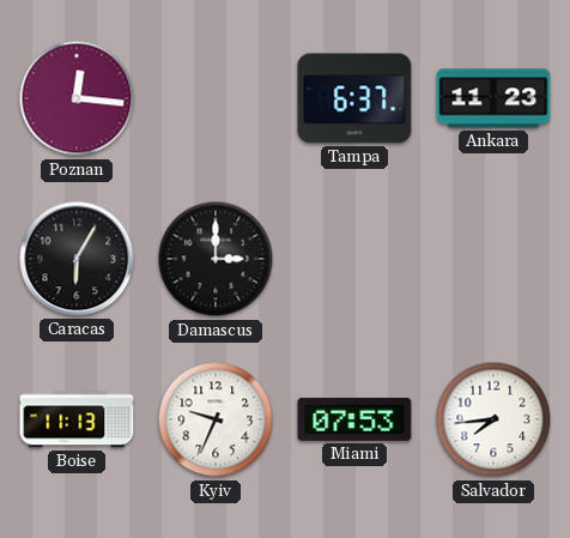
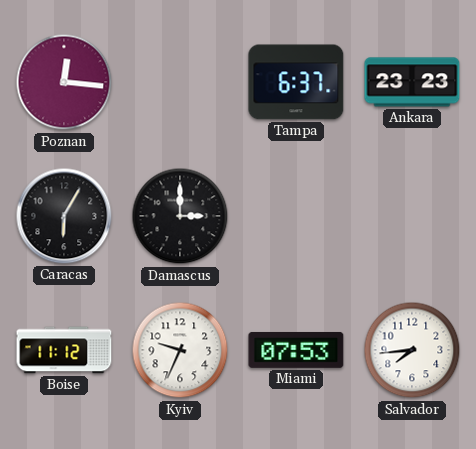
Ankara: 11:23 -> 23:23 (412, 82)
Boise: 11:13 -> 11:12 (64, 350)
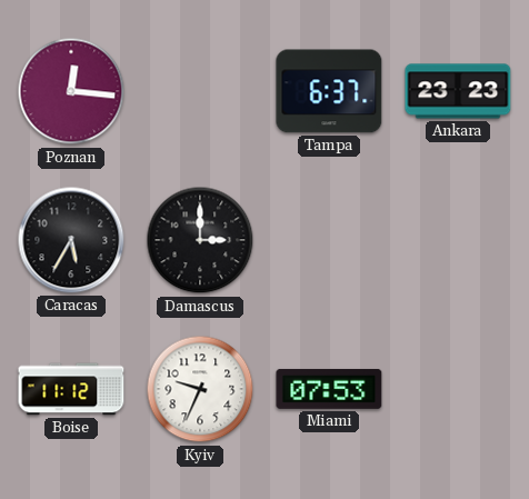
Caracas: 6:05 -> 5:35 (71, 240)
Salvador: 7:44 -> none (412, 350)
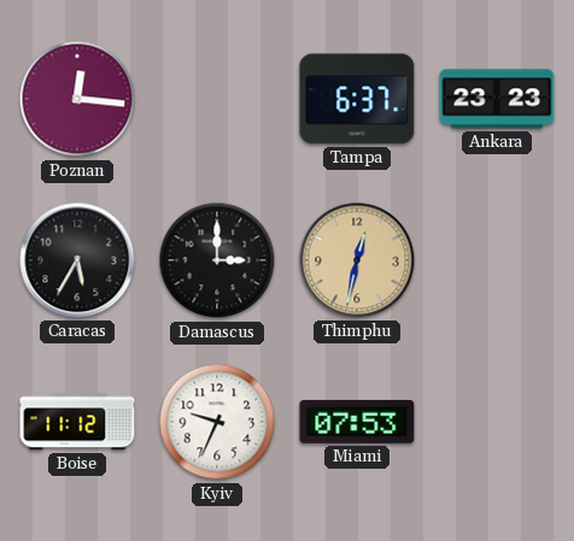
Thimphu: none -> 12:32 (357, 260)
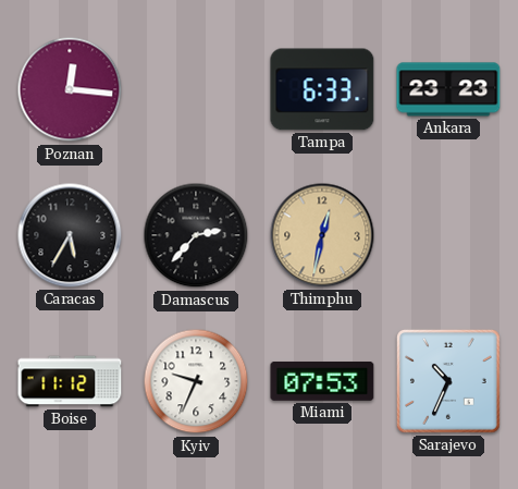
Tampa: 6:37 -> 6:33 (322, 89)
Damascus: 3:00 -> 2:37 (196, 235)
Sarajevo: none -> 10:34 (448, 381)
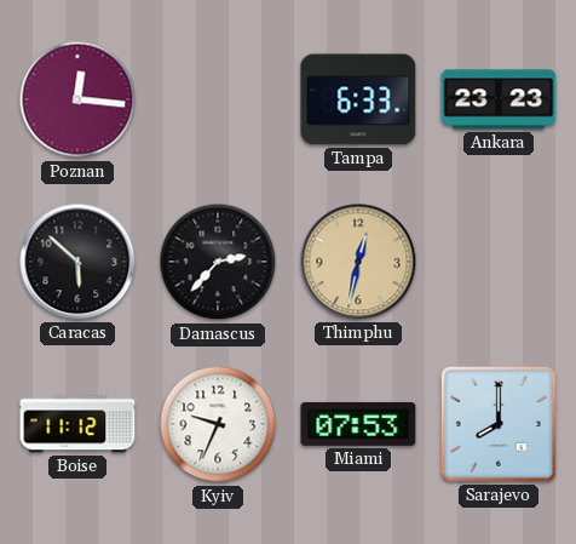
Caracas: 5:35 -> 5:52 (77, 262)
Sarajevo: 10:34 -> 8:00 (499, 424)
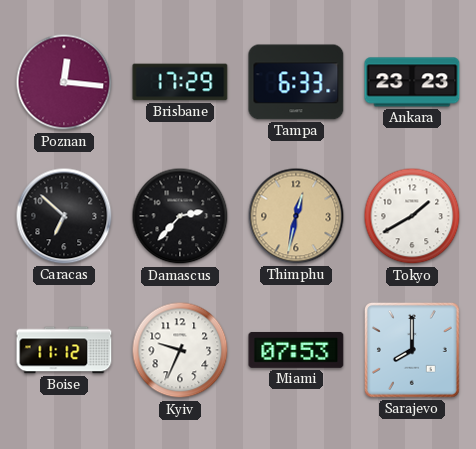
Brisbane: none -> 17:29 (180, 82)
Caracas: 5:52 -> 6:52 (64, 216)
Tokyo: none -> 1:40 (412, 216)
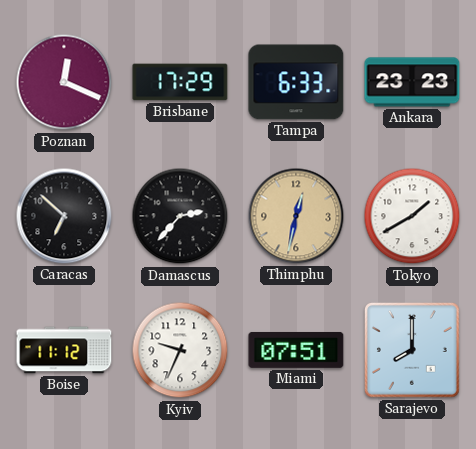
Poznan: 12:16 -> 12:19 (64, 82)
Miami: 07:53 -> 07:51 (296, 350)
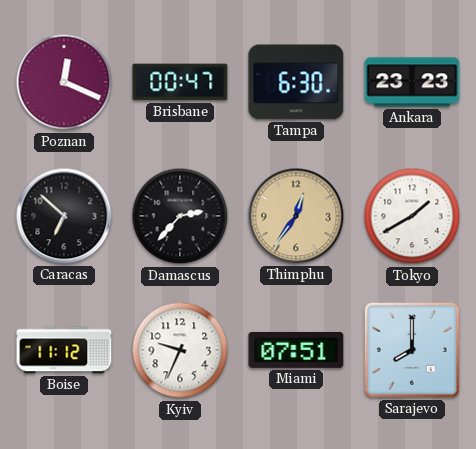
Brisbane: 17:29 -> 00:47 (180, 82)
Tampa: 6:33 -> 6:30 (296, 82)
Thimphu: 12:32 -> 12:36 (296, 216)
